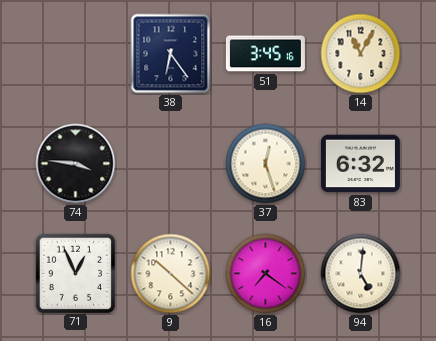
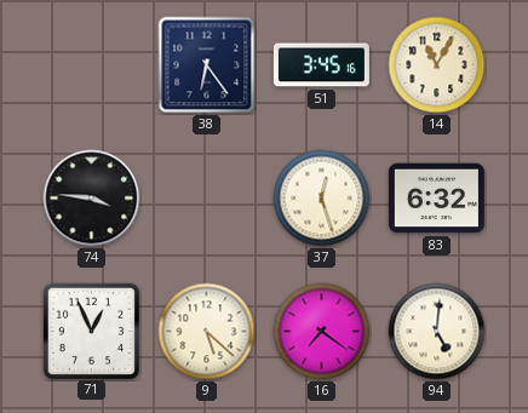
9: 10:22 -> 5:22 (207, 332)
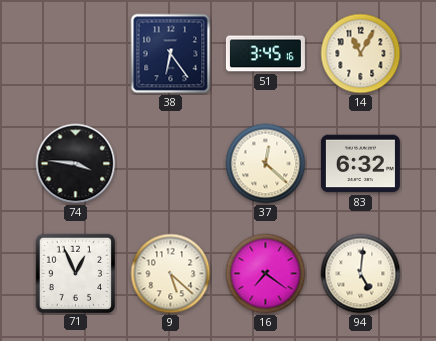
37: 12:27 -> 12:22 (266, 164)
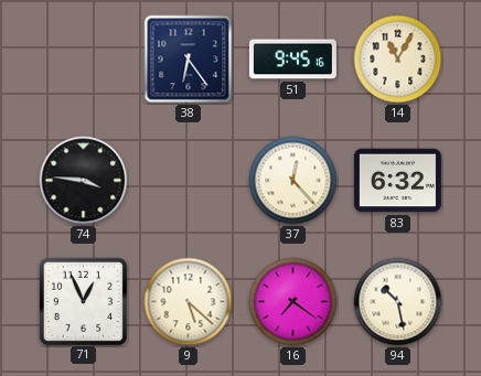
51: 3:45 -> 9:45 (292, 60)
37: 12:22 -> 12:23 (293, 181)
94: 5:01 -> 10:28 (398, 302)
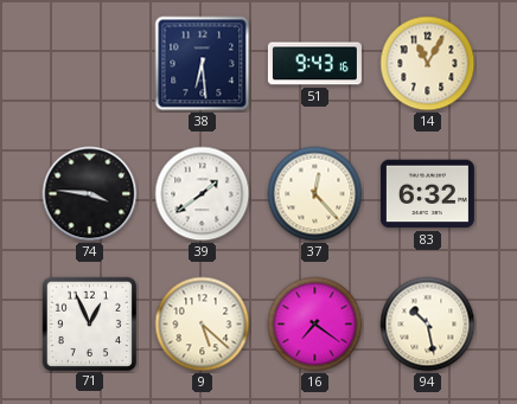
38: 6:24 -> 6:29 (203, 64)
51: 9:45 -> 9:43 (314, 64)
39: none -> 1:39 (203, 194)
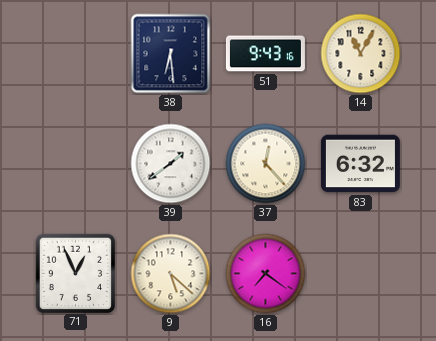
74: 3:46 -> none (90, 194)
94: 10:28 -> none (428, 325)
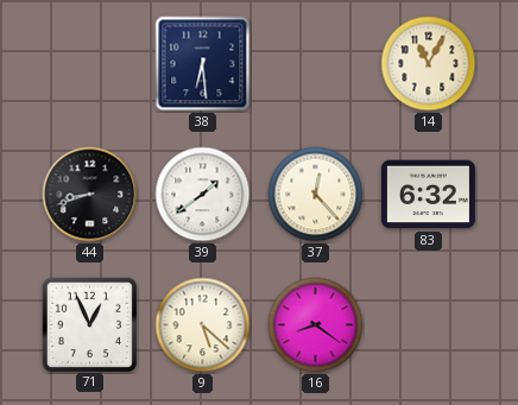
51: 9:43 -> none (265, 54)
44: none -> 8:42 (90, 195)
16: 7:21 -> 8:21 (316, 325)
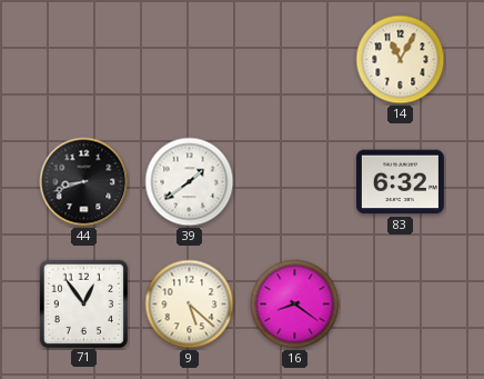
38: 6:29 -> none (203, 64)
37: 12:23 -> none (316, 195)
71: 12:56 -> 12:54 (83, 303)
